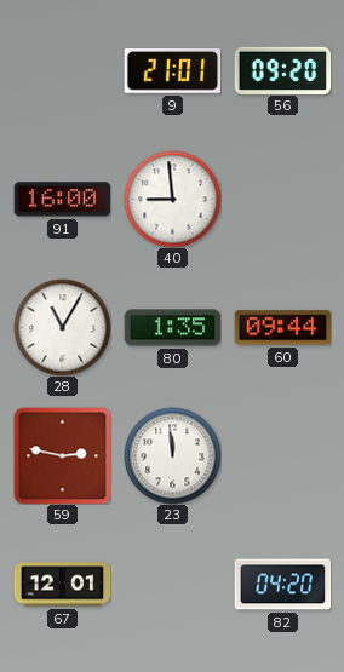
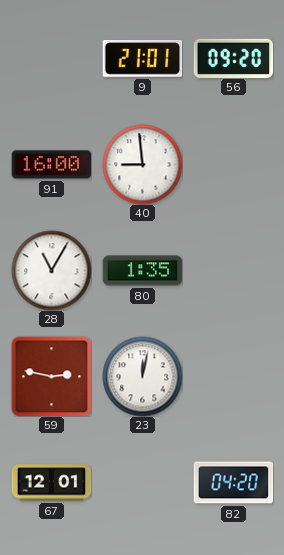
60: 09:44 -> none (282, 328)
23: 11:59 -> 12:02 (142, 376)
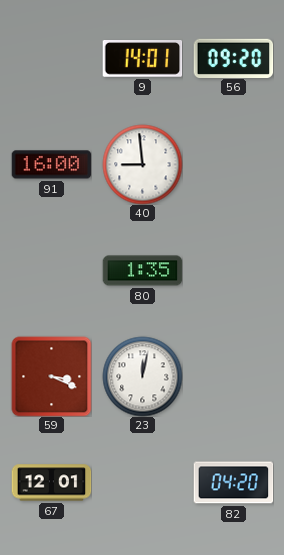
9: 21:01 -> 14:01 (142, 59)
28: 11:05 -> none (51, 270)
59: 2:47 -> 3:19 (51, 376)
